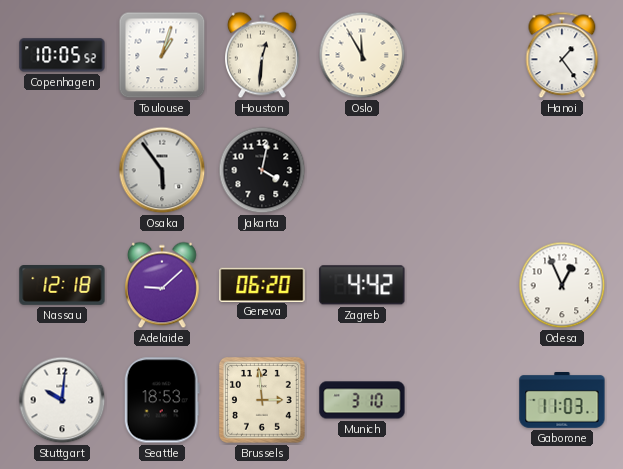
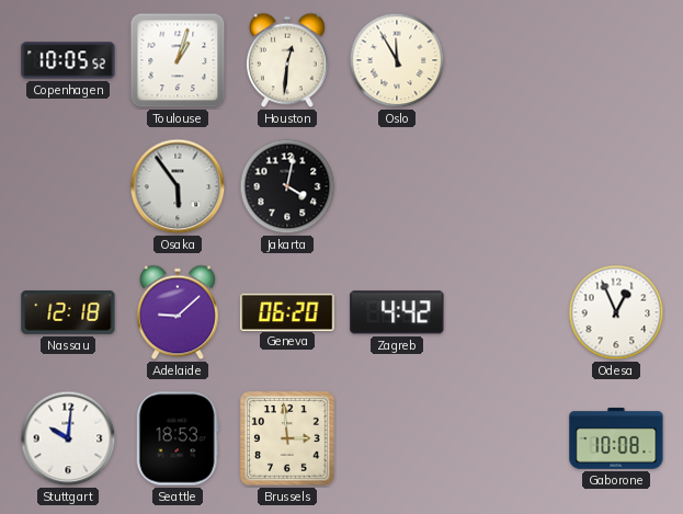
Hanoi: 1:24 -> none (562, 55)
Munich: 3:10 -> none (362, 400)
Gaborone: 11:03 -> 10:08 (616, 439)
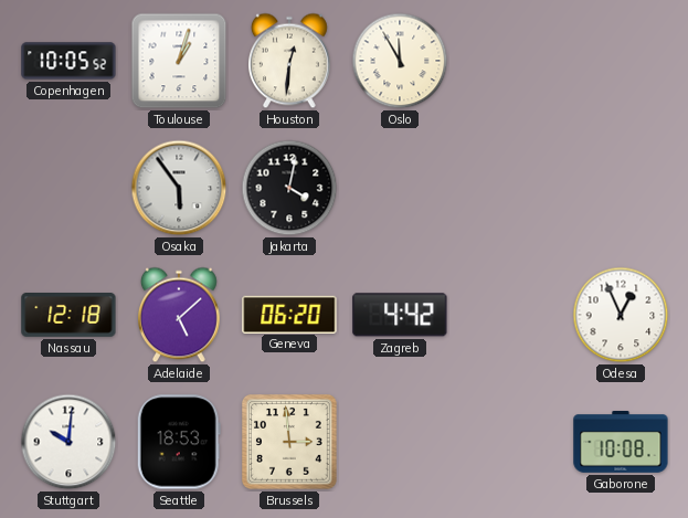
Adelaide: 9:08 -> 5:08 (180, 315)
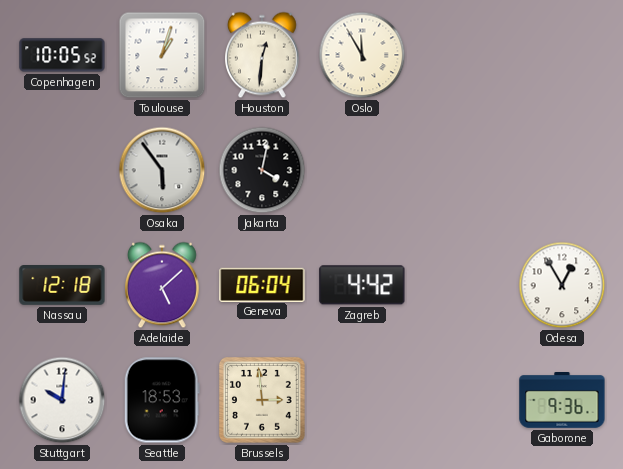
Geneva: 06:20 -> 06:04 (262, 284)
Odesa: 12:56 -> 12:55 (562, 285)
Gaborone: 10:08 -> 9:36 (562, 401)
